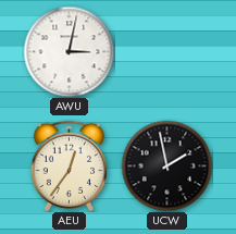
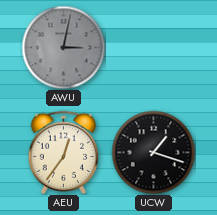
AWU dial: white -> grey (63, 47)
UCW: 1:58 -> 1:18 (153, 152)
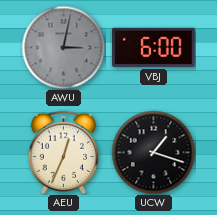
VBJ: none -> 6:00 (154, 47)
AEU: 12:36 -> 12:34 (63, 152)
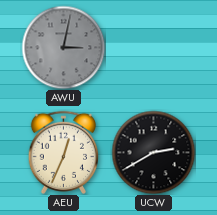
VBJ: 6:00 -> none (154, 47)
UCW: 1:18 -> 2:40 (153, 152)
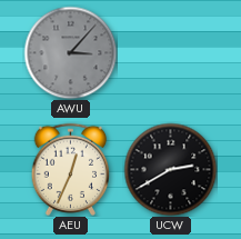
AWU: 3:02 -> 3:07 (70, 52)
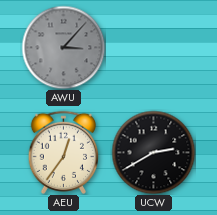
AEU: 12:34 -> 12:36 (63, 152)
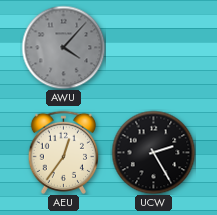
AWU: 3:07 -> 4:07 (63, 47)
UCW: 2:40 -> 2:25 (153, 152)
